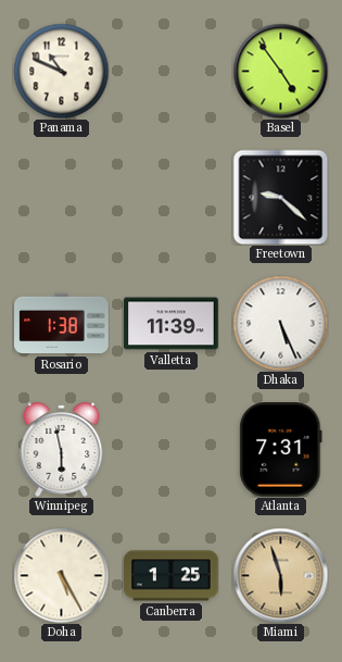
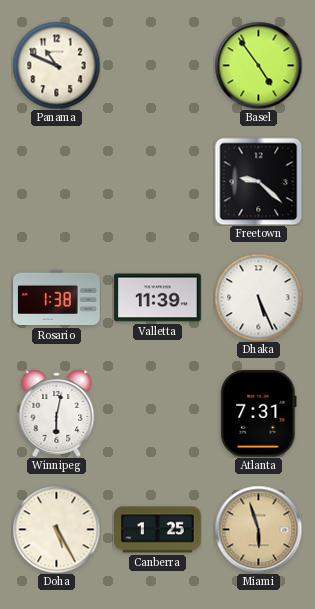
Winnipeg: 5:58 -> 6:02 (57, 413)
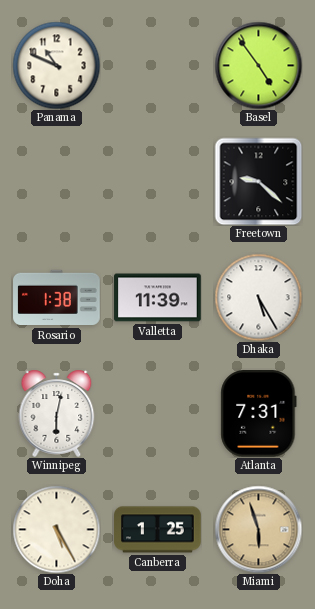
Dhaka: 5:26 -> 5:25 (258, 297)
